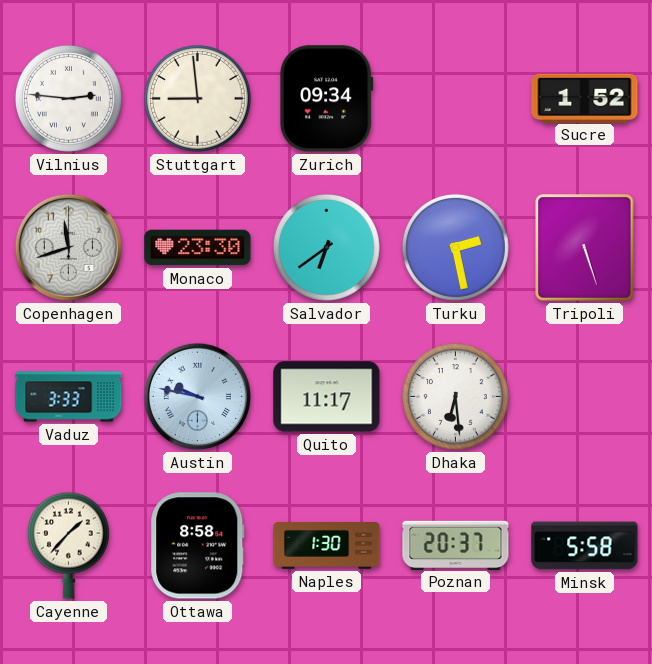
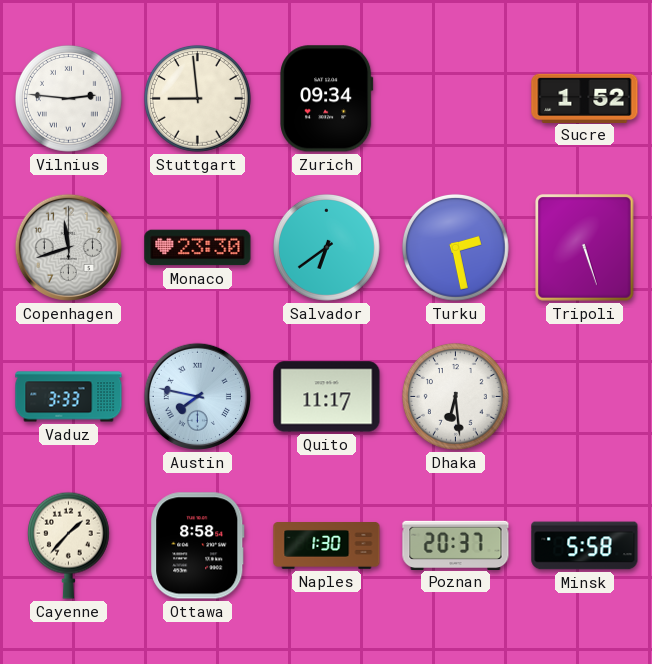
Austin: 9:47 -> 7:47 (197, 396)
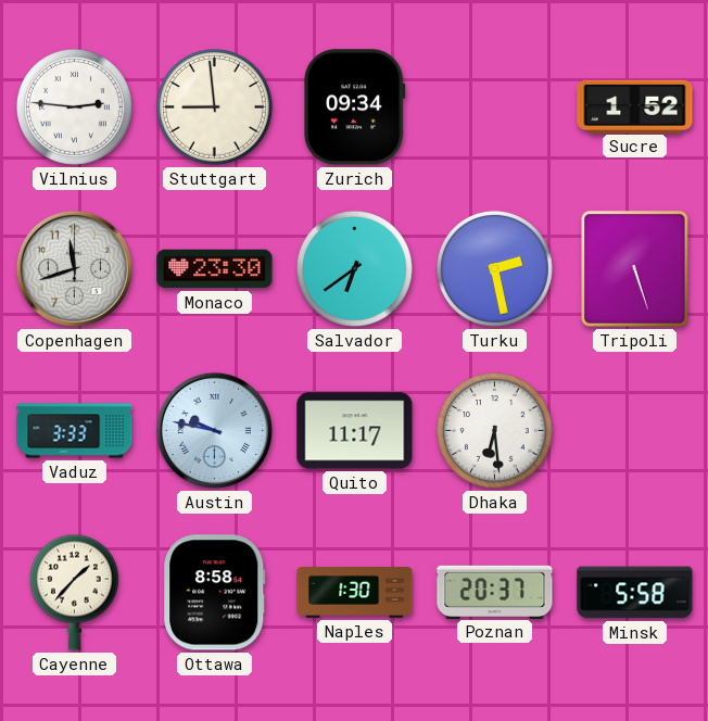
Austin: 7:47 -> 9:47 (214, 430)
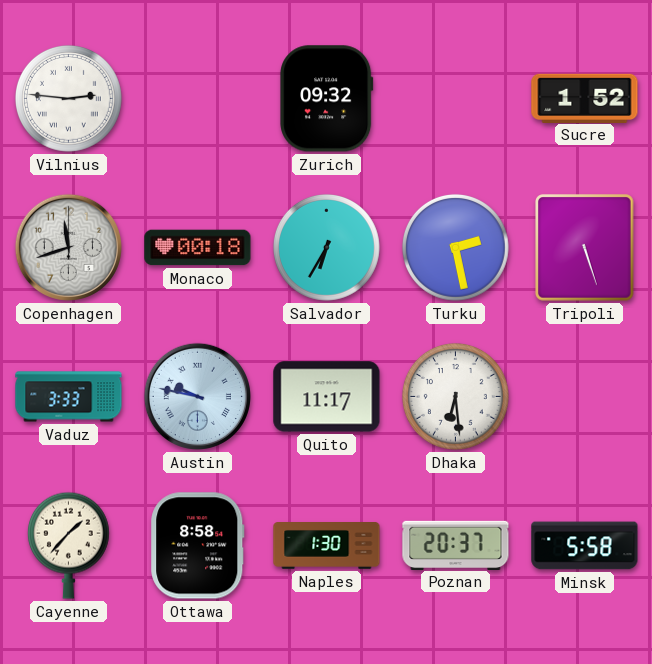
Stuttgart: 8:59 -> none (214, 106)
Zurich: 09:34 -> 09:32 (327, 99)
Monaco: 23:30 -> 00:18 (198, 248)
Salvador: 6:39 -> 6:35 (326, 247)
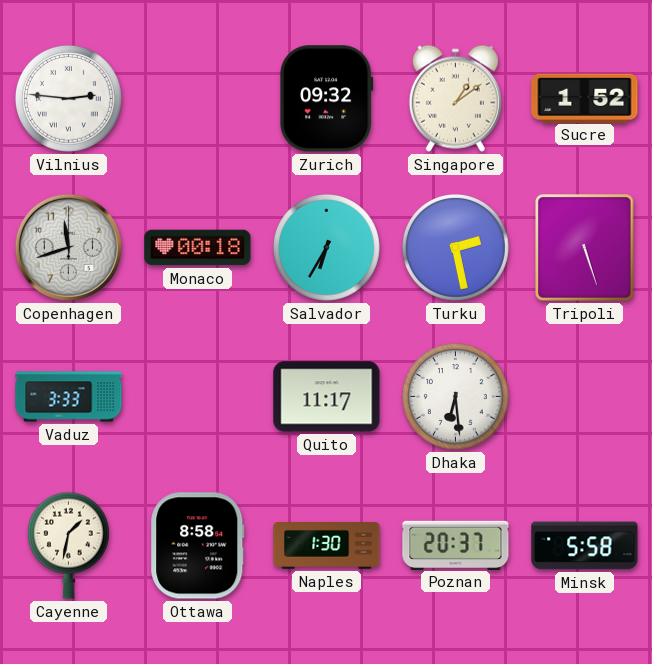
Singapore: none -> 1:09 (455, 98)
Austin: 9:47 -> none (197, 396)
Cayenne: 1:37 -> 1:32 (68, 545)
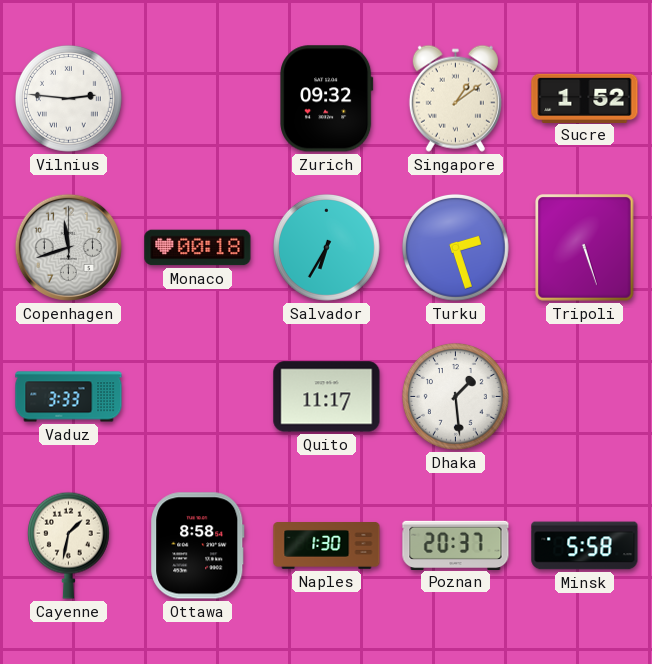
Turku: 2:28 -> 2:27 (455, 247)
Dhaka: 6:29 -> 1:29 (455, 396)
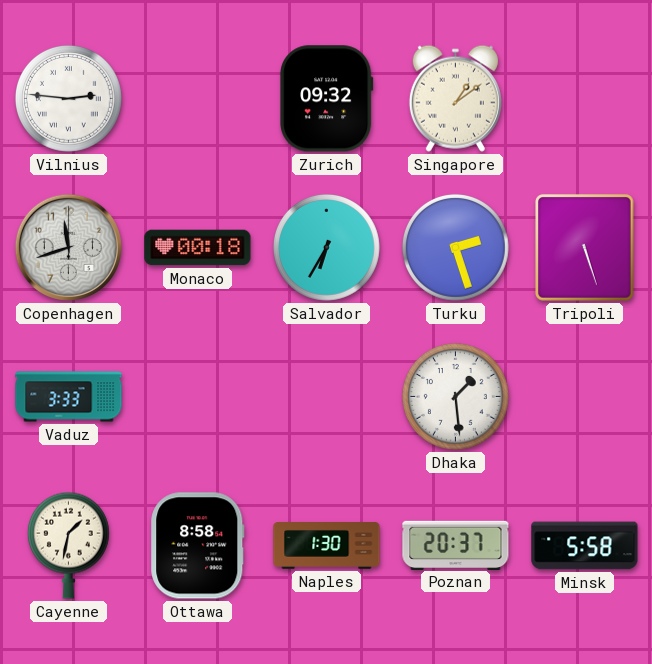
Sucre: 1:52 -> none (585, 98)
Quito: 11:17 -> none (327, 397)
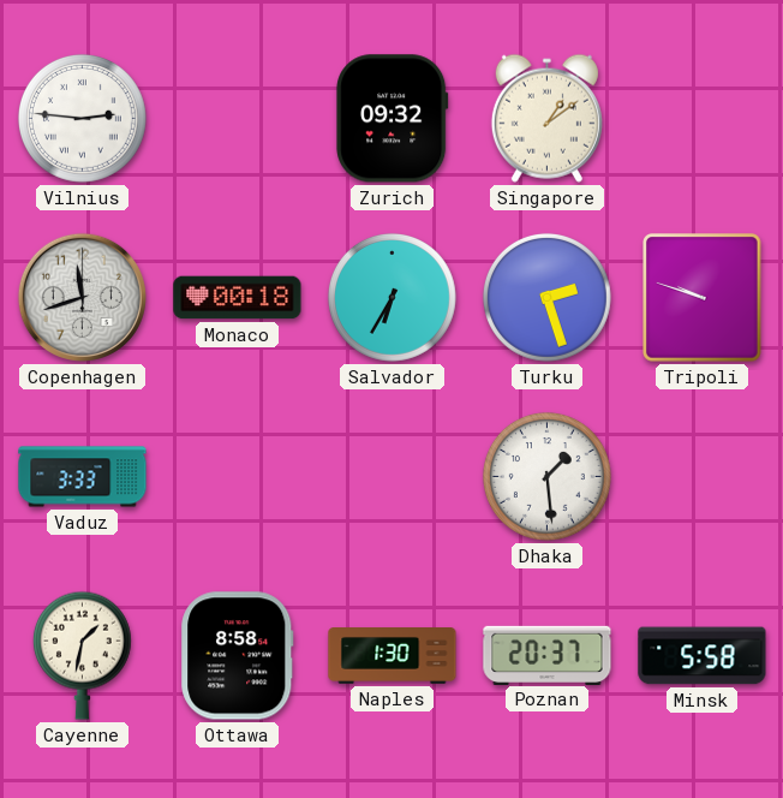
Tripoli: 5:27 -> 9:48 (703, 298)
